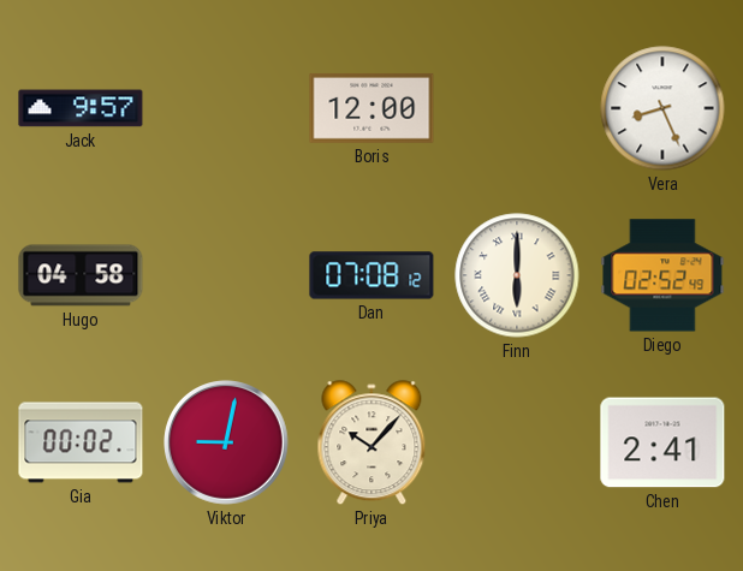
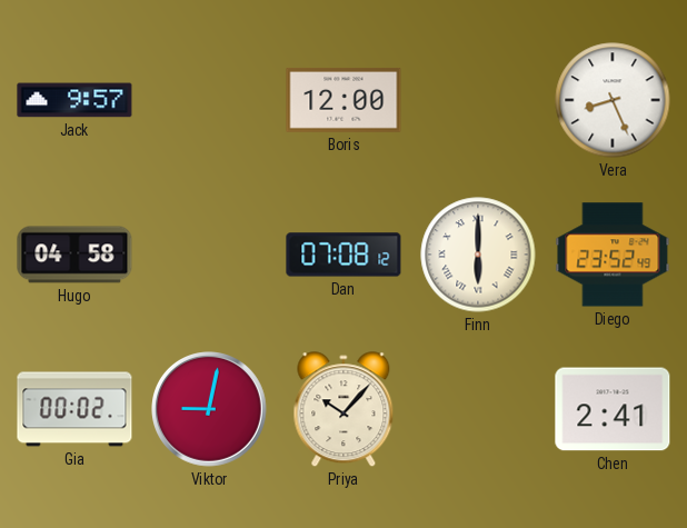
Diego: 02:52 -> 23:52 (613, 255)
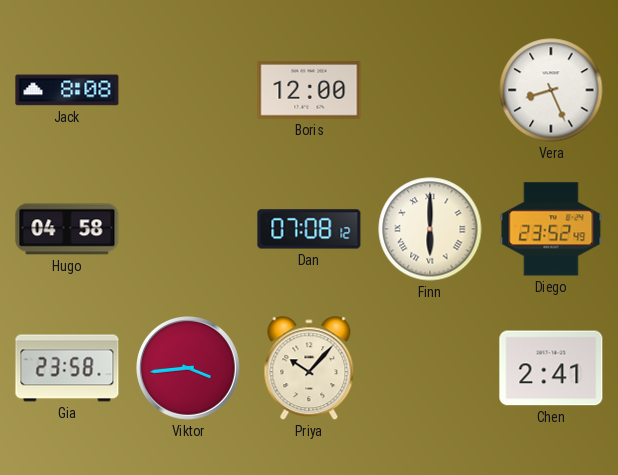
Jack: 9:57 -> 8:08 (67, 90)
Gia: 00:02 -> 23:58 (67, 368)
Viktor: 9:02 -> 3:44 (189, 369)
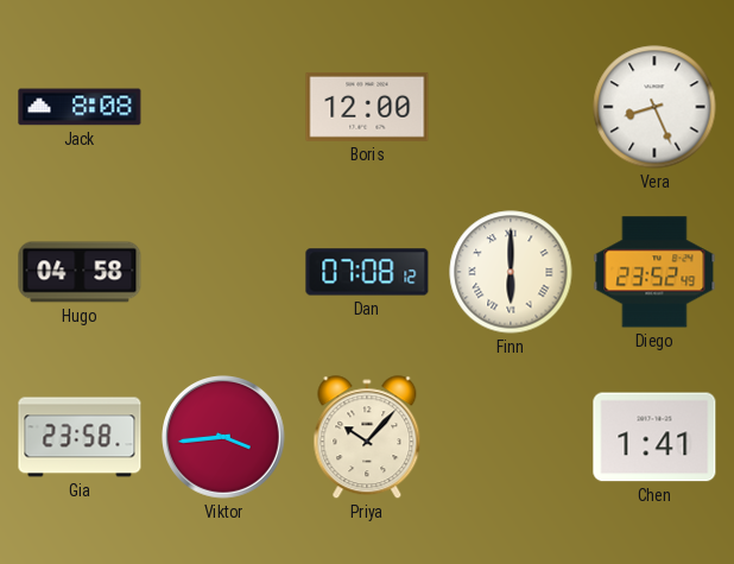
Chen: 2:41 -> 1:41 (654, 437)
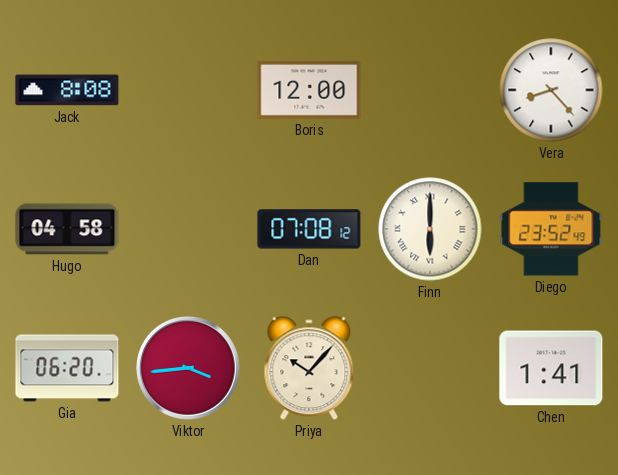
Vera: 8:26 -> 8:23 (551, 90)
Gia: 23:58 -> 06:20 (67, 368)
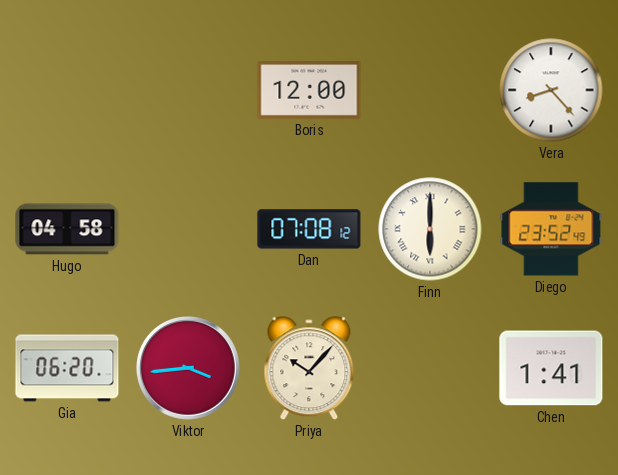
Jack: 8:08 -> none (67, 90)
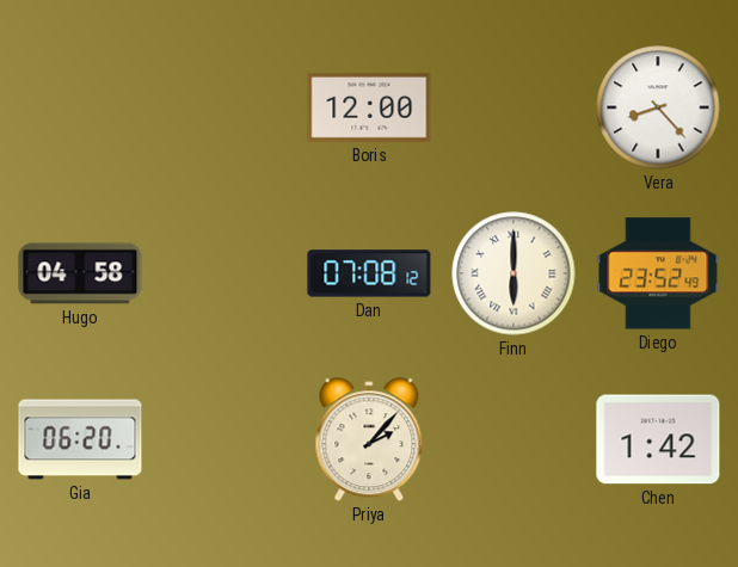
Viktor: 3:44 -> none (189, 369)
Priya: 10:07 -> 2:07 (369, 440)
Chen: 1:41 -> 1:42 (658, 439)
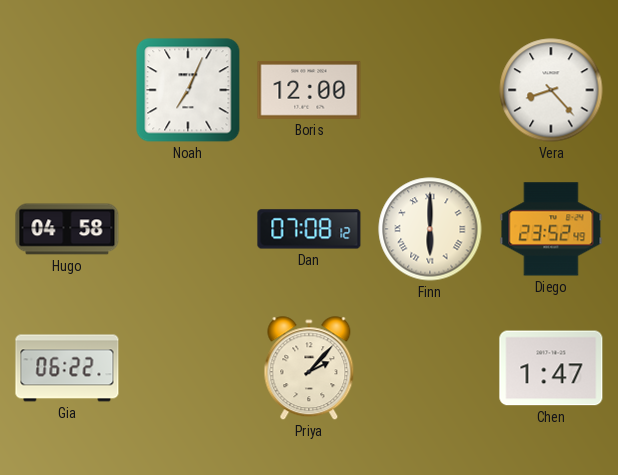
Noah: none -> 7:04 (188, 90)
Gia: 06:20 -> 06:22 (67, 368)
Chen: 1:42 -> 1:47 (551, 368)
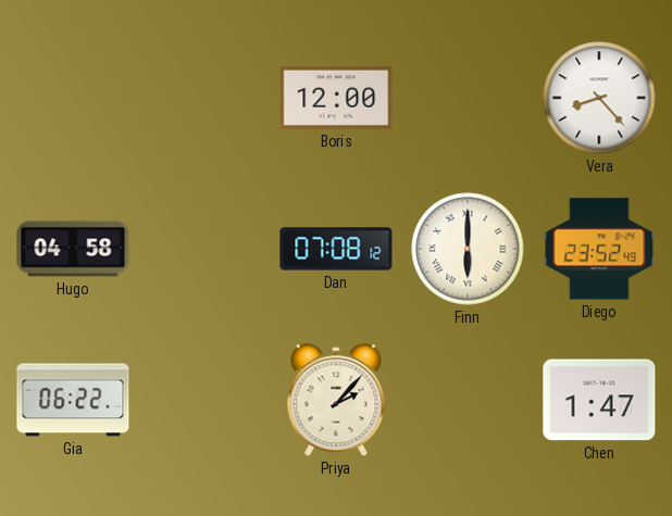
Noah: 7:04 -> none (188, 90)
